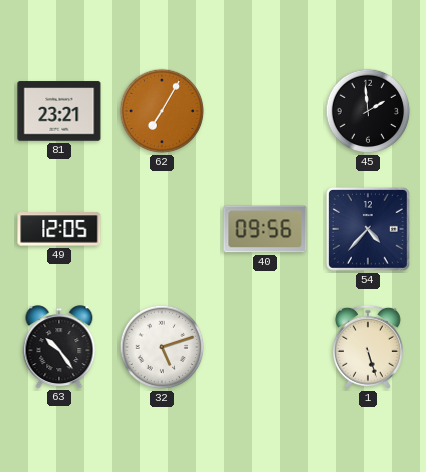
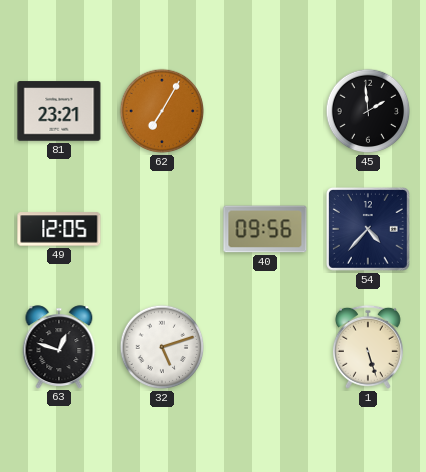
63: 10:24 -> 12:48 (59, 347)
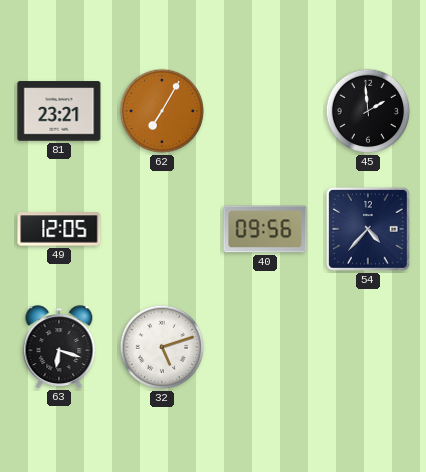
63: 12:48 -> 6:18 (59, 347)
1: 5:27 -> none (368, 347)
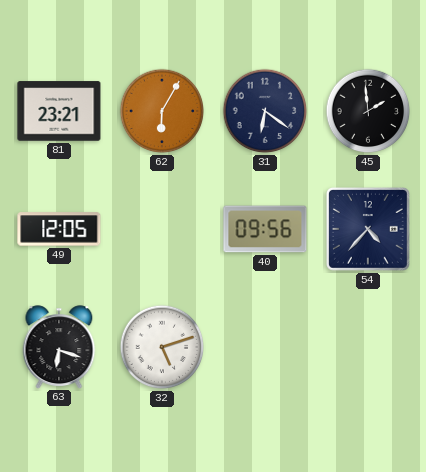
62: 7:05 -> 6:05 (162, 111)
31: none -> 6:21 (265, 111)
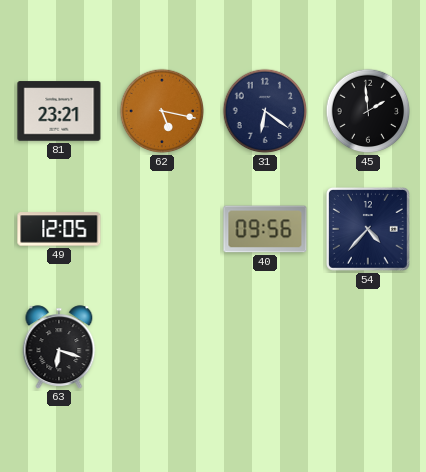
62: 6:05 -> 5:17 (162, 111)
32: 5:12 -> none (162, 347)
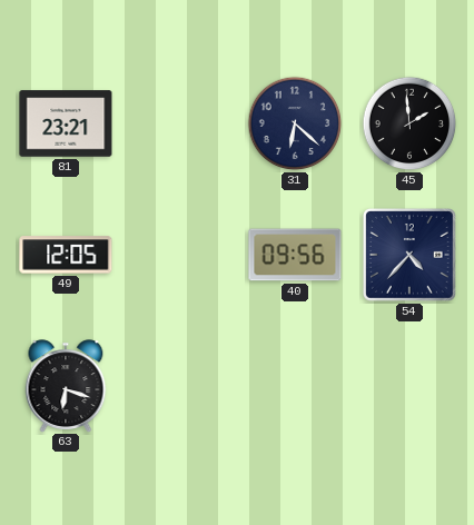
62: 5:17 -> none (162, 111)
31: 6:21 -> 6:22 (295, 123)
